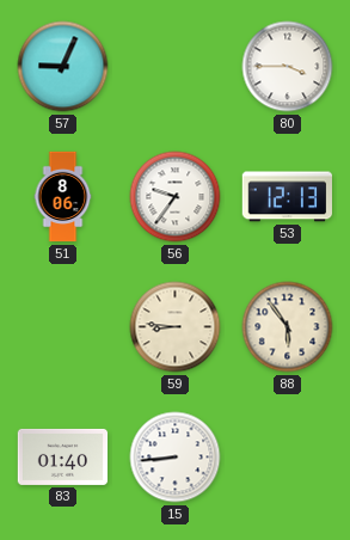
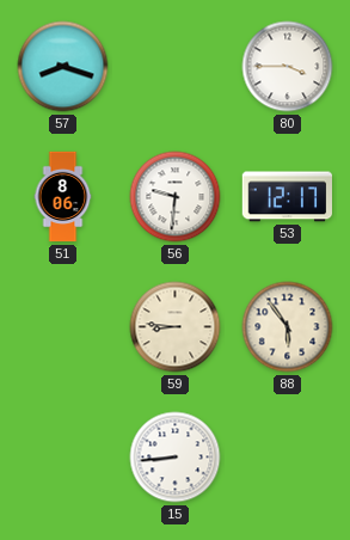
57: 9:04 -> 8:18 (63, 67)
56: 9:36 -> 9:31 (176, 197)
53: 12:13 -> 12:17 (287, 197)
83: 01:40 -> none (63, 456)
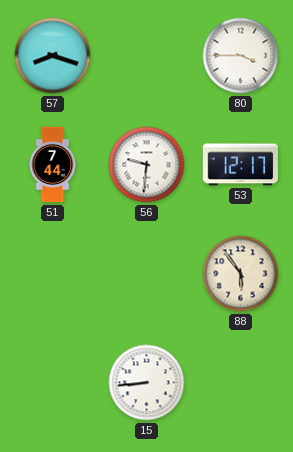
51: 8:06 -> 7:44 (53, 165)
59: 8:46 -> none (176, 327)
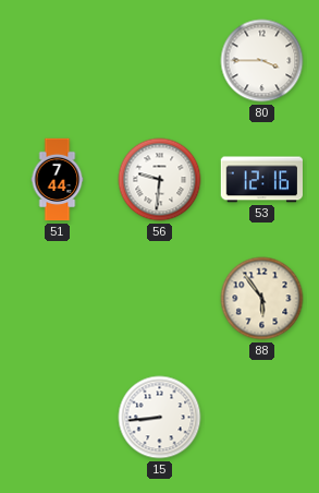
57: 8:18 -> none (53, 56)
53: 12:17 -> 12:16 (261, 180)
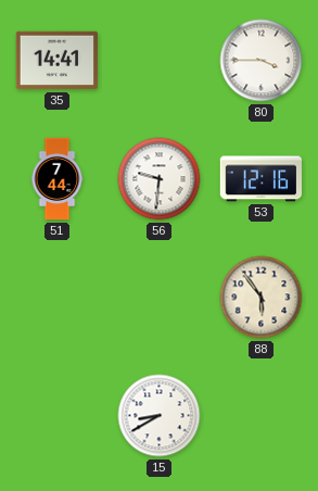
35: none -> 14:41 (58, 61)
15: 8:44 -> 8:40 (160, 416)
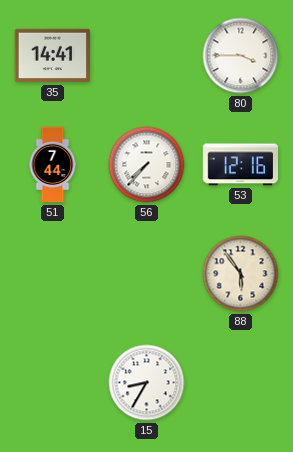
56: 9:31 -> 7:37 (147, 165)
15: 8:40 -> 8:35 (147, 383)
